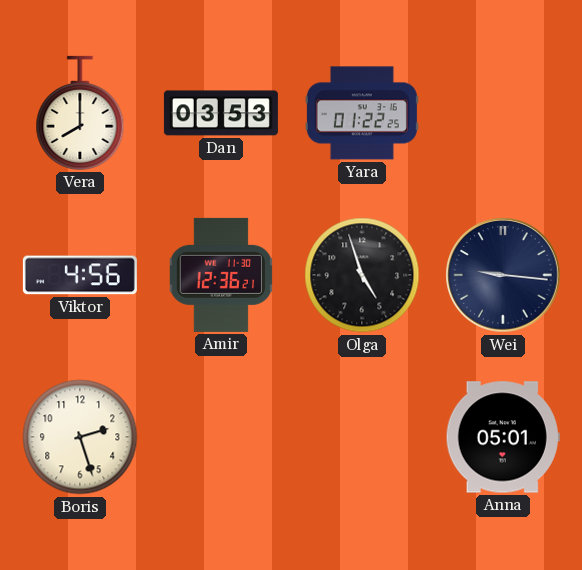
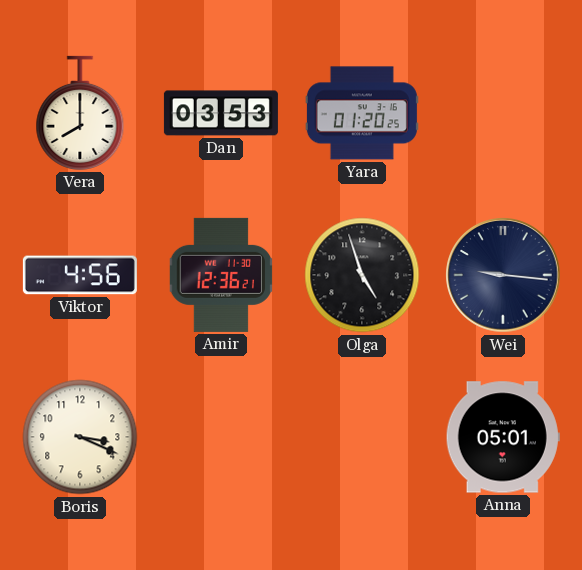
Yara: 01:22 -> 01:20 (362, 113)
Boris: 2:27 -> 3:19 (80, 437)
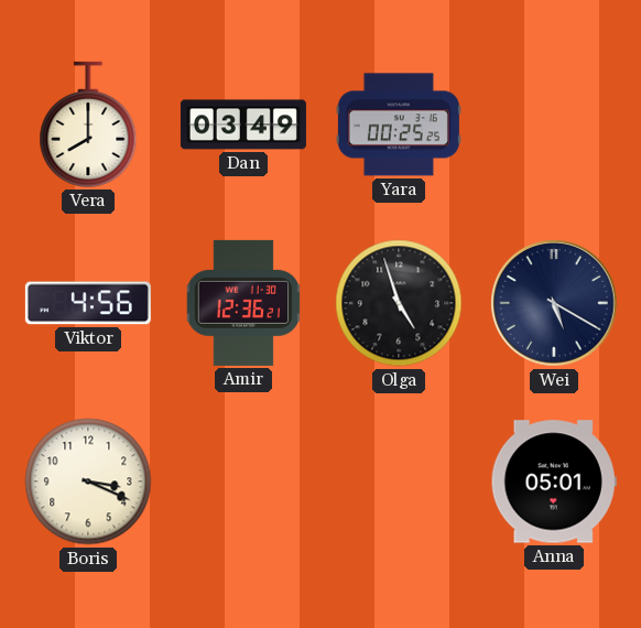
Dan: 03:53 -> 03:49 (243, 124)
Yara: 01:20 -> 00:25 (399, 124)
Wei: 9:16 -> 5:20 (554, 303)
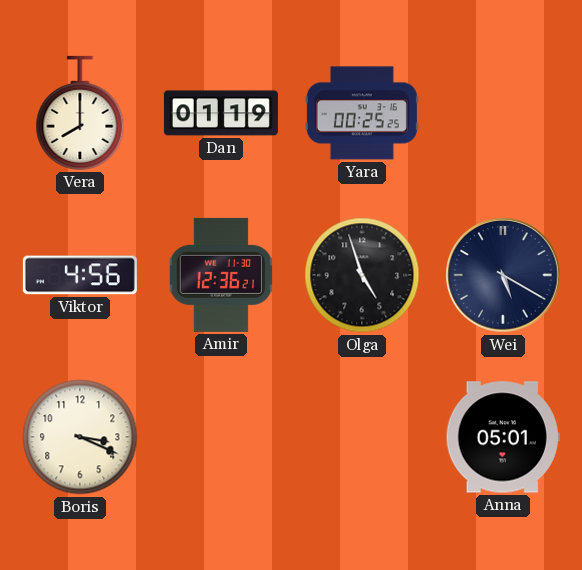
Dan: 03:49 -> 01:19 (221, 113)
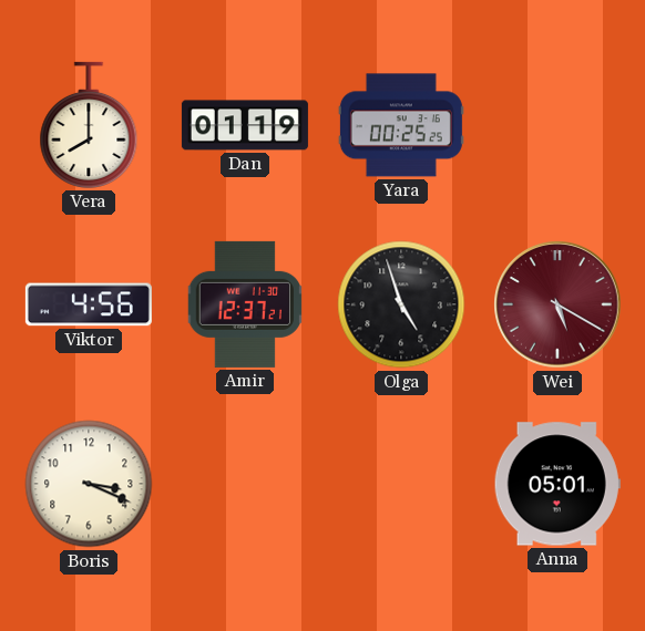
Amir: 12:36 -> 12:37 (244, 304)
Wei dial: navy -> burgundy (557, 304)
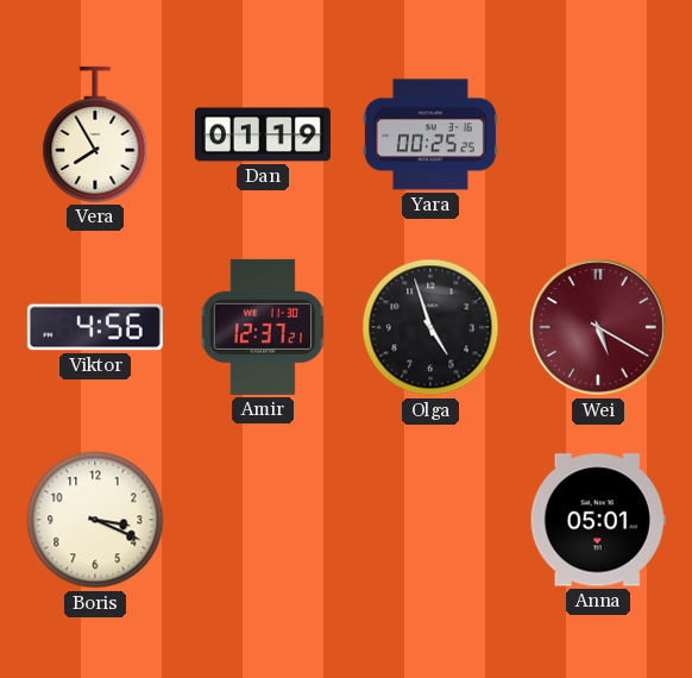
Vera: 8:00 -> 7:55 (95, 134)
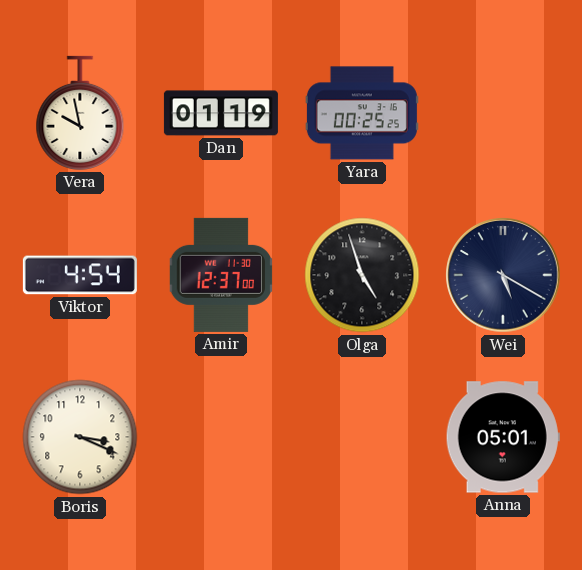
Vera: 7:55 -> 9:58 (80, 113)
Viktor: 4:56 -> 4:54 (80, 275)
Amir: 12:37:21 -> 12:37:00 (220, 275)
Wei dial: burgundy -> navy (503, 275)
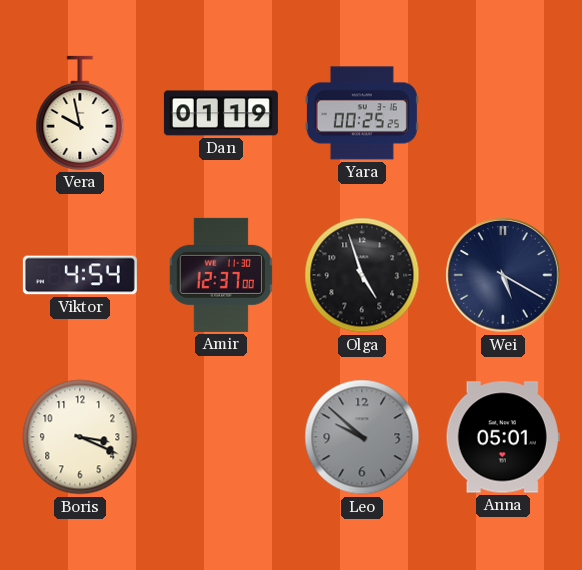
Leo: none -> 9:52 (362, 437)
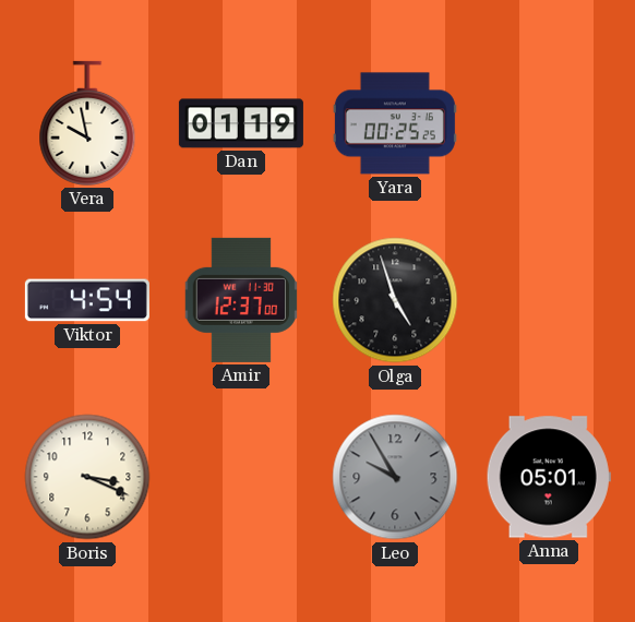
Wei: 5:20 -> none (503, 275)
Leo: 9:52 -> 9:55 (395, 477)
